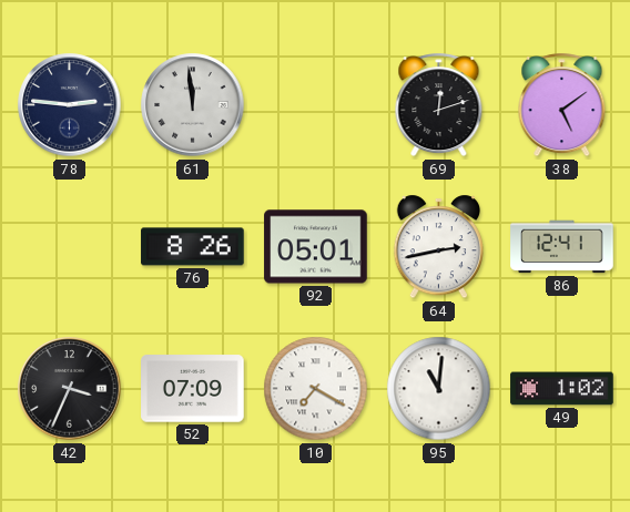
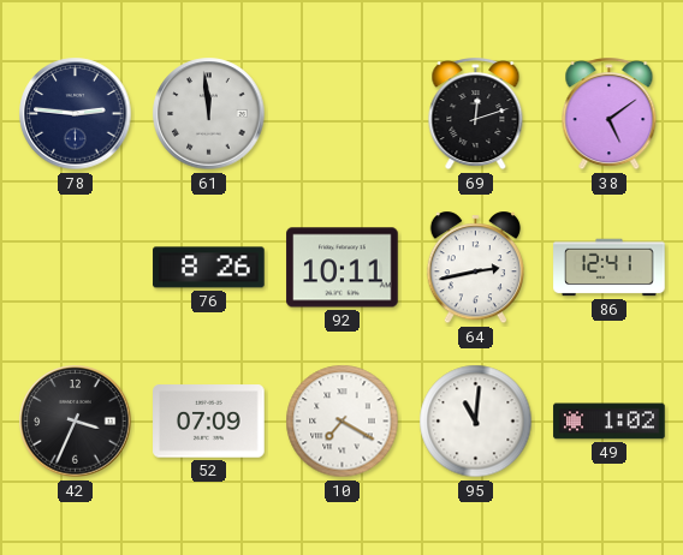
92: 05:01 -> 10:11 (343, 268)
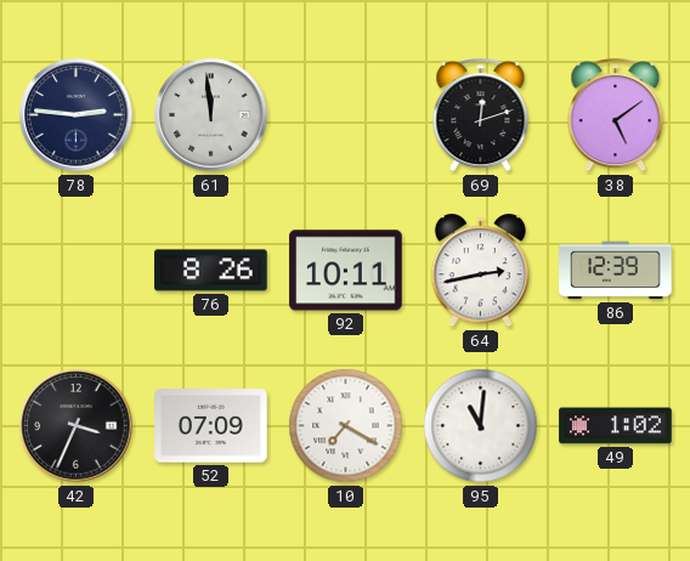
86: 12:41 -> 12:39 (616, 271)
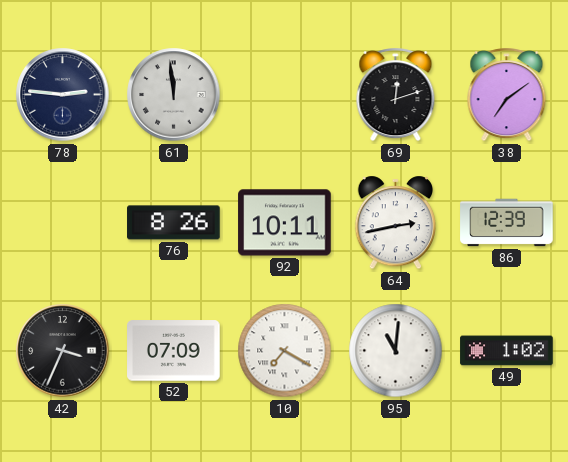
38: 5:09 -> 7:09 (507, 95)
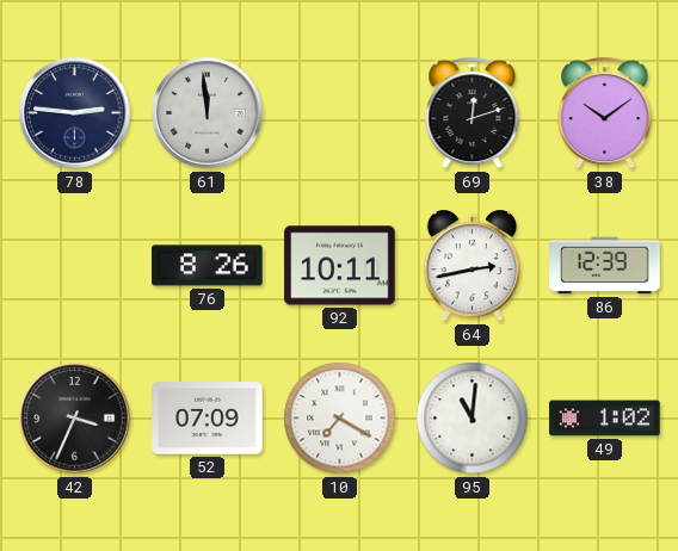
38: 7:09 -> 10:09 (605, 113)
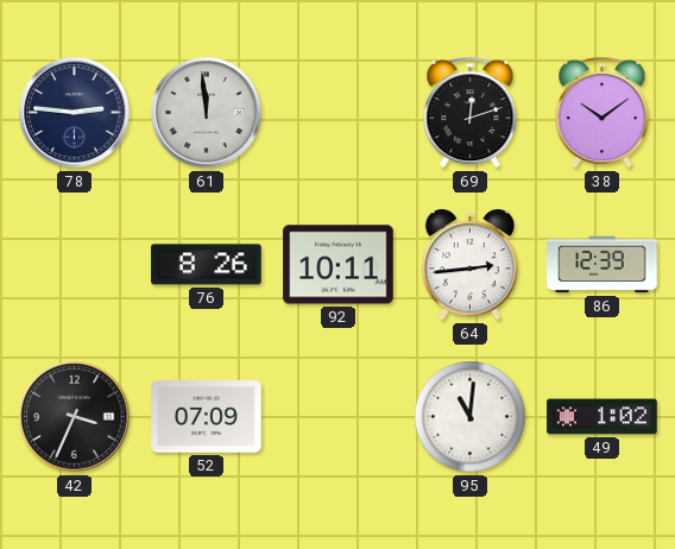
64: 2:43 -> 2:44 (469, 265)
10: 7:20 -> none (340, 419)
